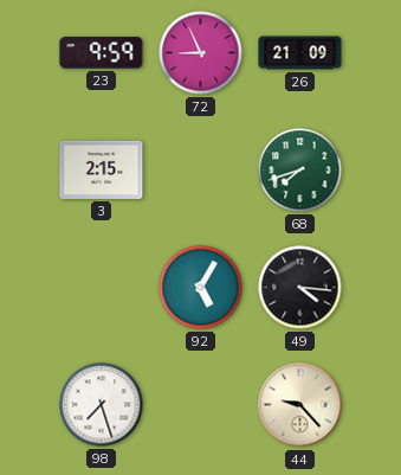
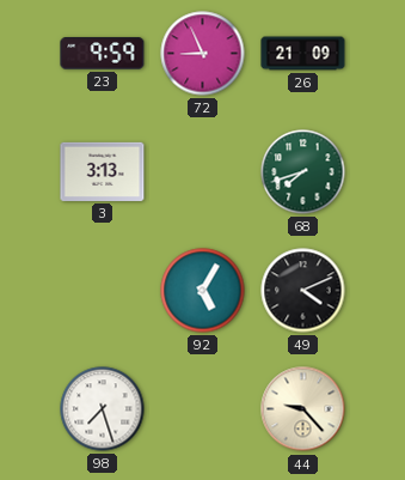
3: 2:15 -> 3:13 (103, 171)
49: 4:16 -> 4:11 (303, 291)
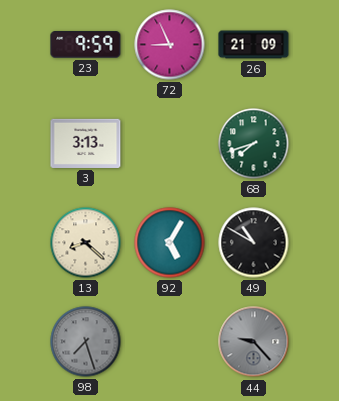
13: none -> 8:22 (86, 243)
49: 4:11 -> 10:50 (254, 243)
98 dial: white -> grey (86, 342)
44 dial: cream -> grey (254, 342)
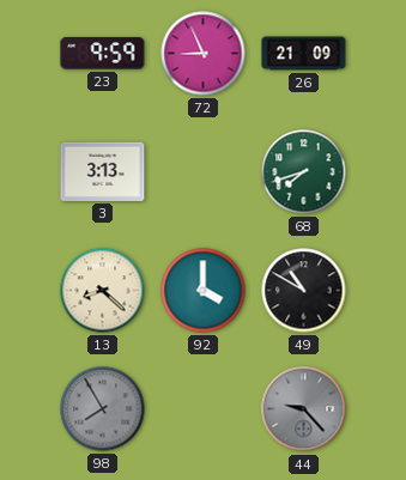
92: 5:05 -> 4:00 (204, 291)
98: 7:27 -> 7:55 (103, 409)
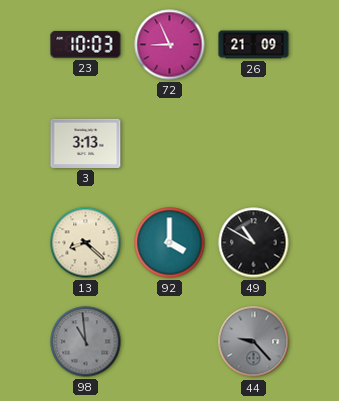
23: 9:59 -> 10:03 (86, 45)
68: 7:42 -> none (304, 172)
98: 7:55 -> 10:59 (86, 342)
